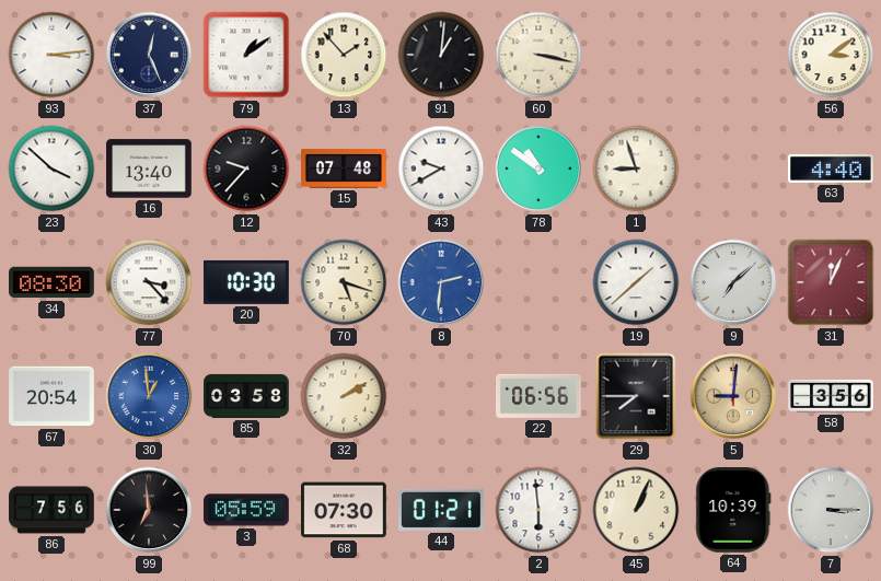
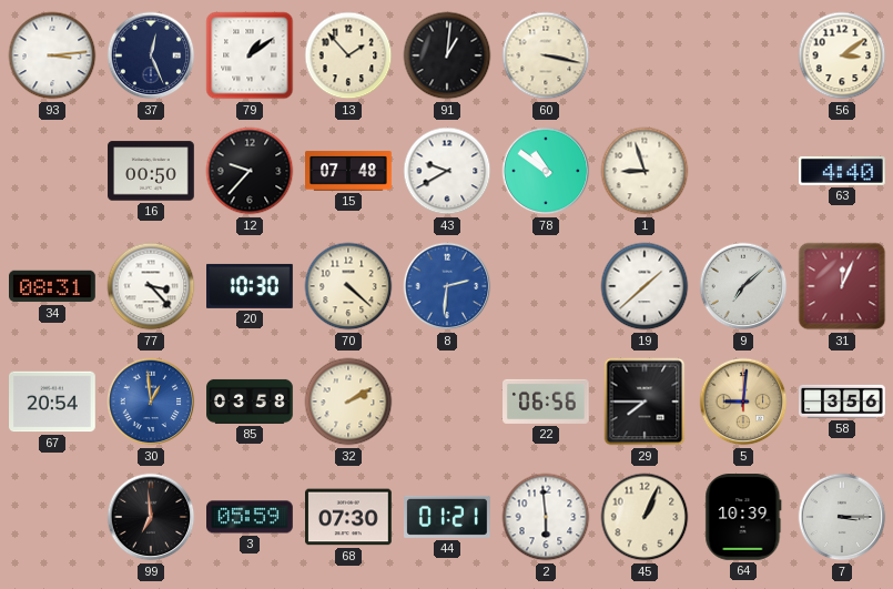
23: 3:52 -> none (51, 169)
16: 13:40 -> 00:50 (151, 171)
34: 08:30 -> 08:31 (53, 286)
70: 5:18 -> 4:22 (348, 286)
86: 7:56 -> none (51, 510)
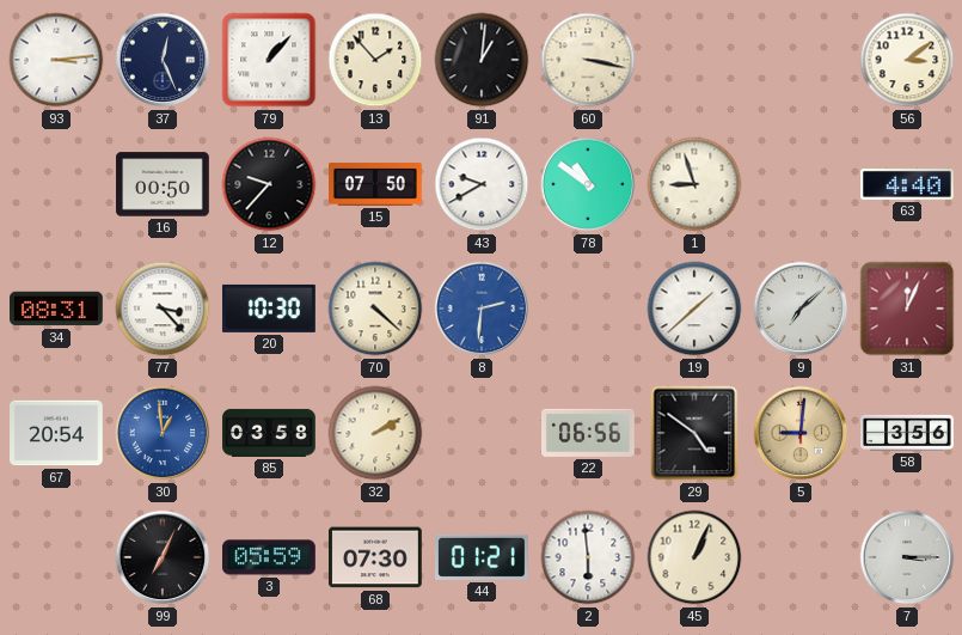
79: 1:09 -> 1:07 (269, 60)
15: 07:48 -> 07:50 (376, 184)
29: 7:45 -> 4:51 (694, 433)
99: 6:59 -> 7:04 (163, 557)
64: 10:39 -> none (743, 518)
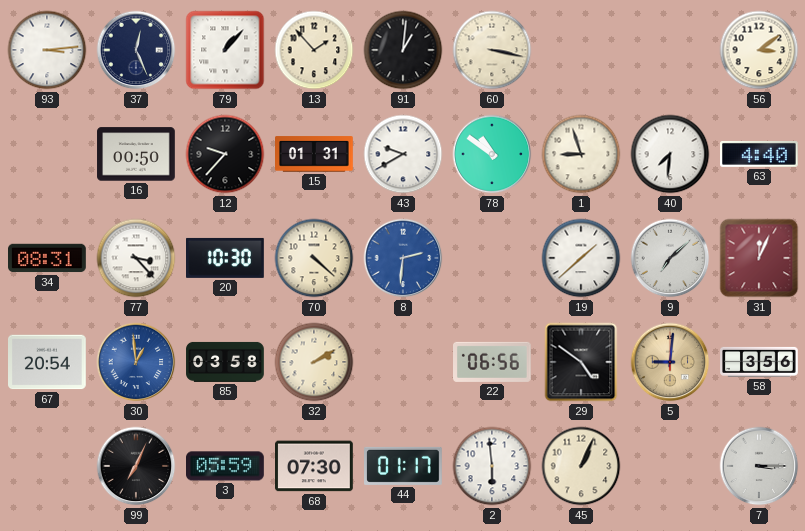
15: 07:50 -> 01:31 (315, 154)
40: none -> 7:31 (670, 154)
44: 01:21 -> 01:17 (404, 466)
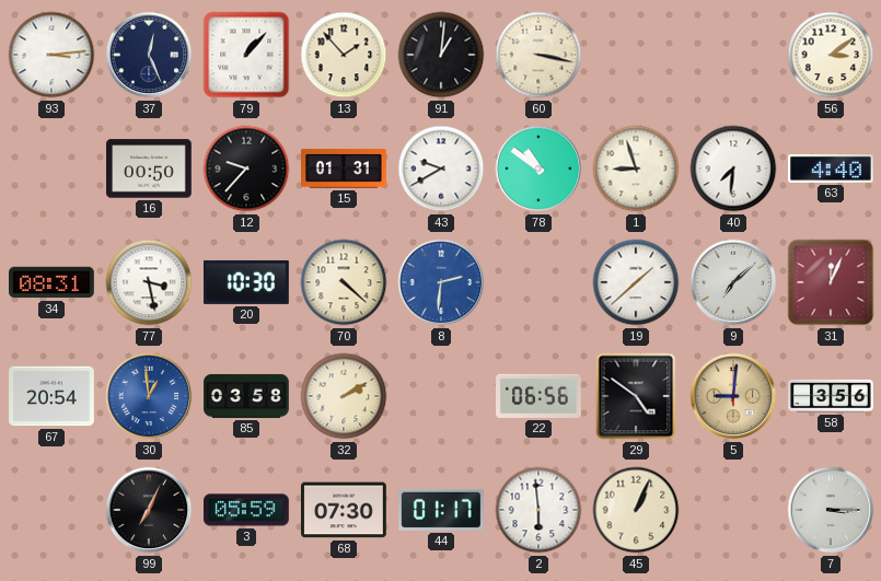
77: 3:23 -> 3:28 (149, 282)
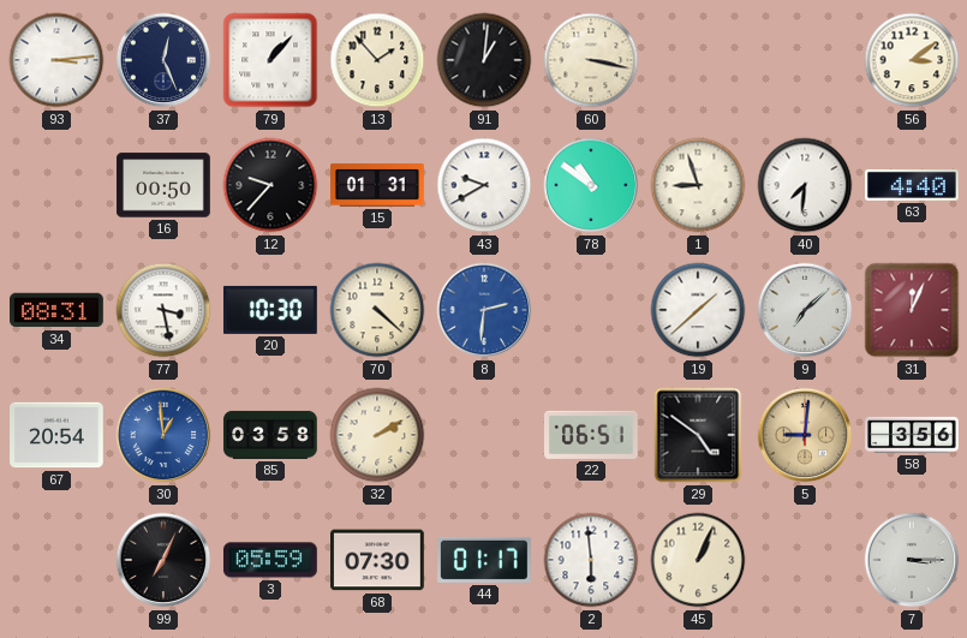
22: 06:56 -> 06:51 (592, 435)
